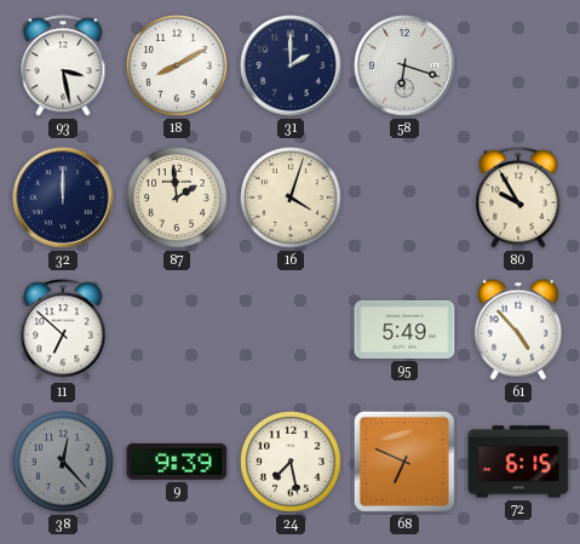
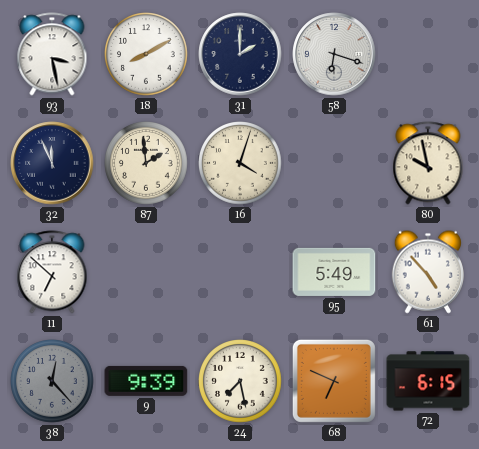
32: 12:00 -> 11:56 (52, 163)
80: 9:55 -> 9:58 (428, 163)
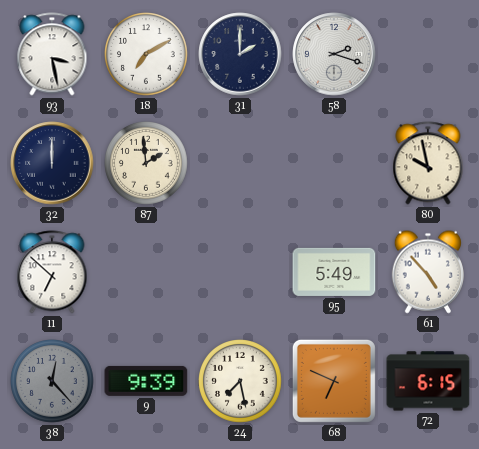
18: 8:10 -> 7:10 (147, 55)
58: 6:18 -> 2:18 (334, 54)
32: 11:56 -> 12:00 (52, 163)
16: 4:03 -> none (241, 164)
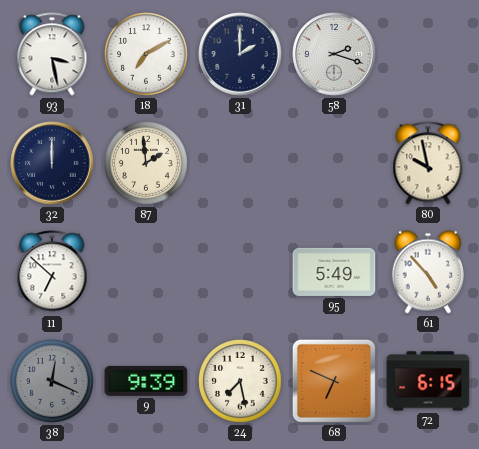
38: 12:23 -> 12:19 (53, 382)
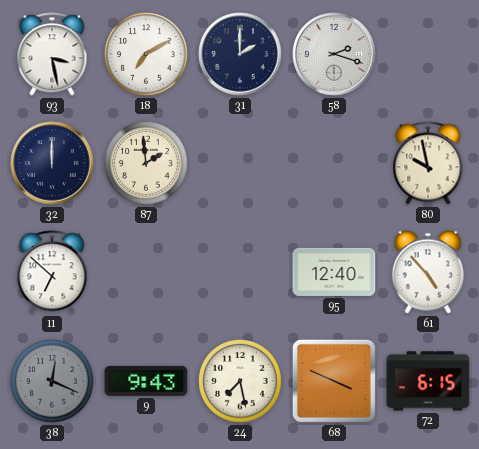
95: 5:49 -> 12:40 (334, 272)
9: 9:39 -> 9:43 (146, 381)
68: 6:49 -> 3:49 (334, 381)
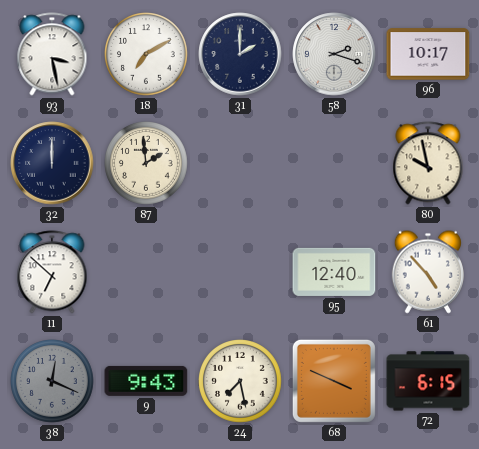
96: none -> 10:17 (428, 54)
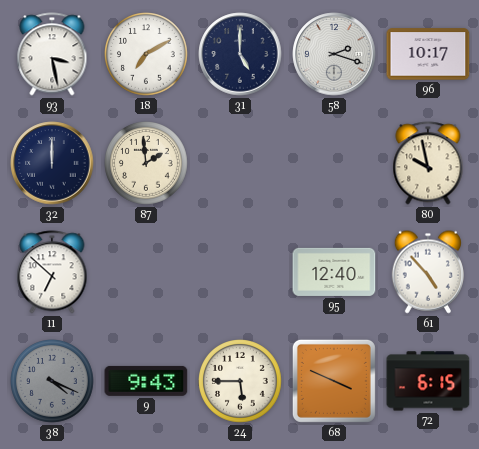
31: 2:00 -> 5:00 (240, 54)
38: 12:19 -> 4:19 (53, 382)
24: 7:28 -> 5:45 (241, 382)
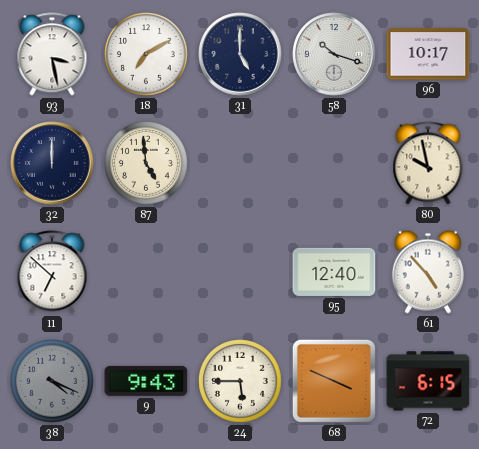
58: 2:18 -> 10:18 (334, 54)
87: 1:59 -> 4:59 (147, 164)
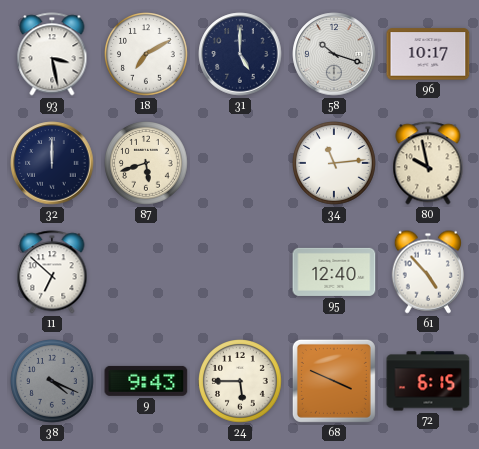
87: 4:59 -> 5:42 (147, 164)
34: none -> 11:14 (335, 164)
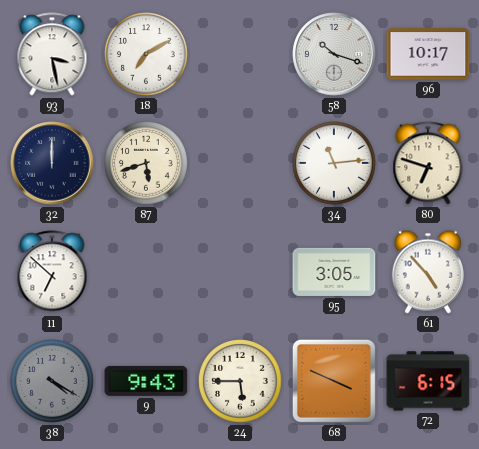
31: 5:00 -> none (240, 54)
80: 9:58 -> 6:48 (428, 163)
95: 12:40 -> 3:05 (334, 272)
38: 4:19 -> 4:20 (53, 382)
